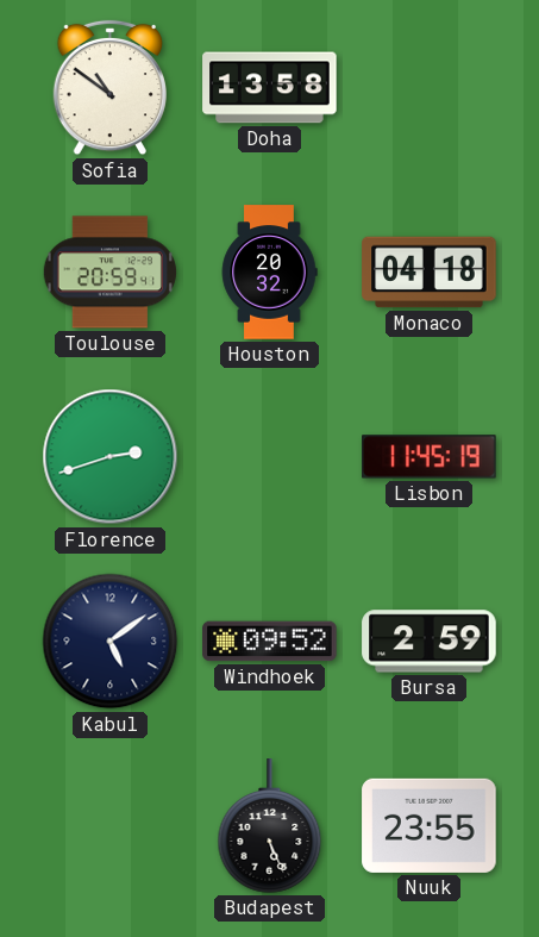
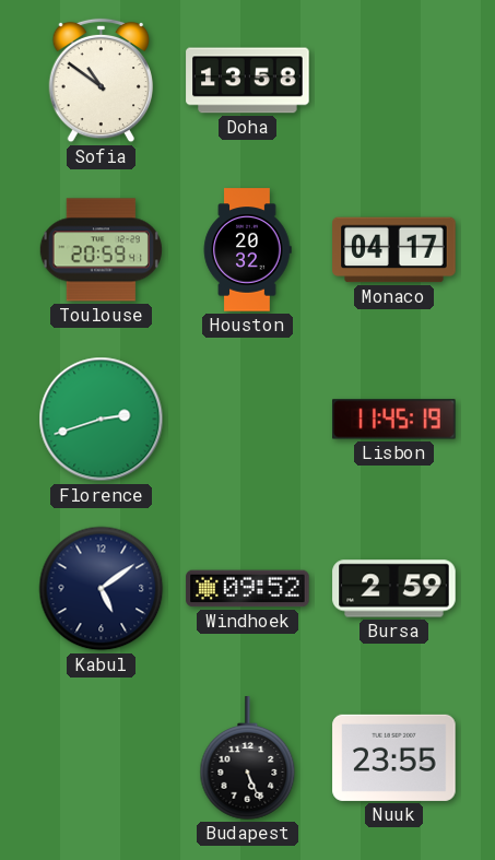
Monaco: 04:18 -> 04:17 (394, 250)
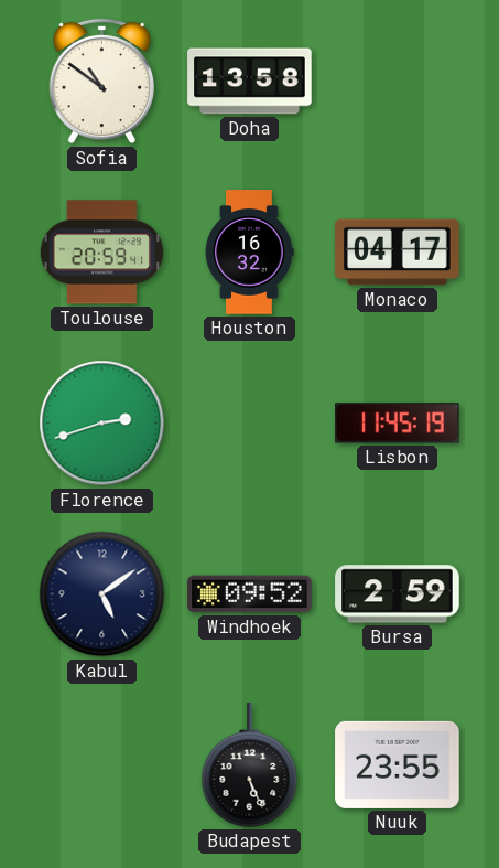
Houston: 20:32 -> 16:32 (249, 253)
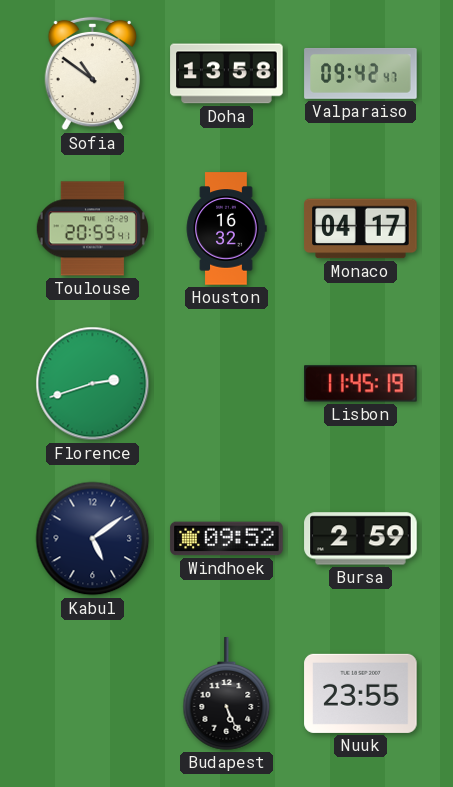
Valparaiso: none -> 09:42 (361, 74)
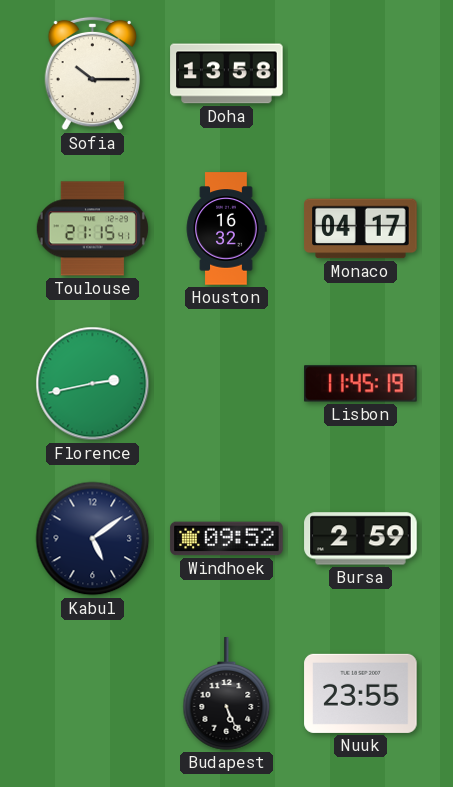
Sofia: 10:51 -> 10:15 (93, 74)
Valparaiso: 09:42 -> none (361, 74)
Toulouse: 20:59 -> 21:15 (92, 229)
Florence: 2:42 -> 2:43 (93, 384)
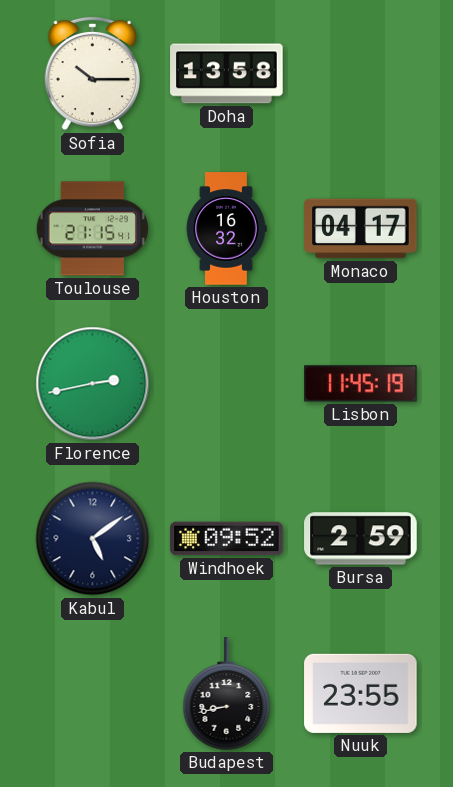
Budapest: 5:26 -> 8:43 (227, 694)
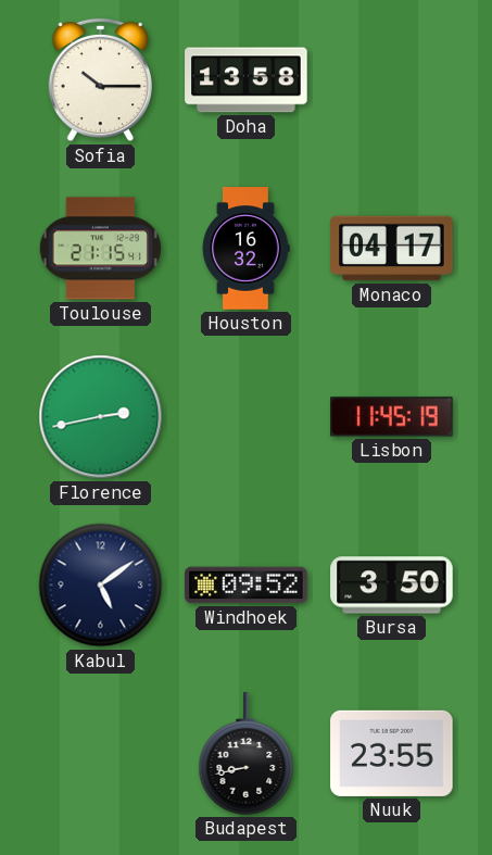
Bursa: 2:59 -> 3:50 (392, 586)
